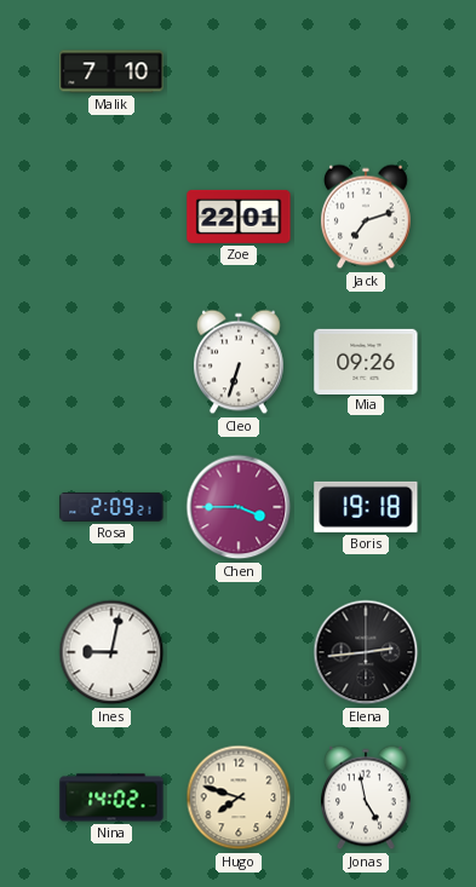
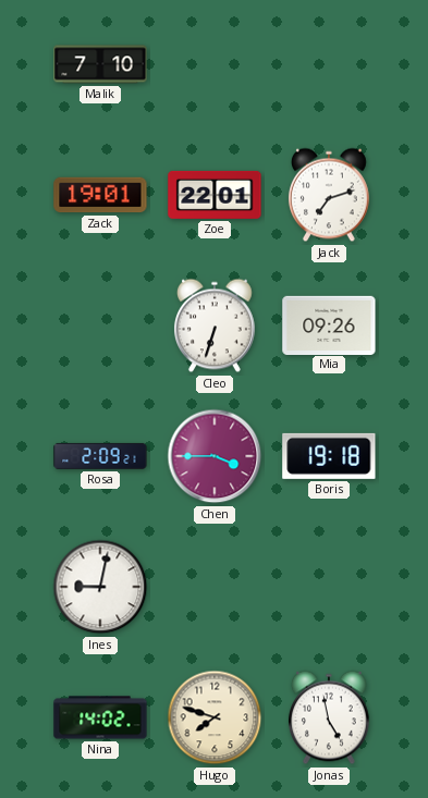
Zack: none -> 19:01 (100, 195)
Elena: 2:44 -> none (366, 652)
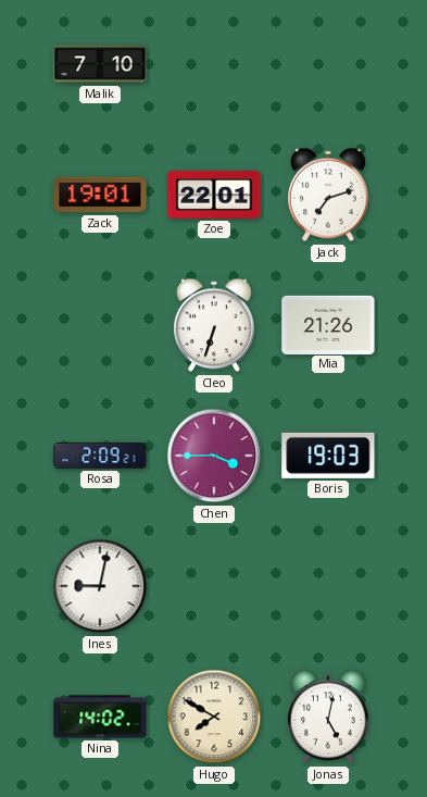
Mia: 09:26 -> 21:26 (328, 324)
Boris: 19:18 -> 19:03 (328, 456)
Hugo: 7:48 -> 7:50 (214, 717)
Jonas: 4:58 -> 5:02 (328, 717)
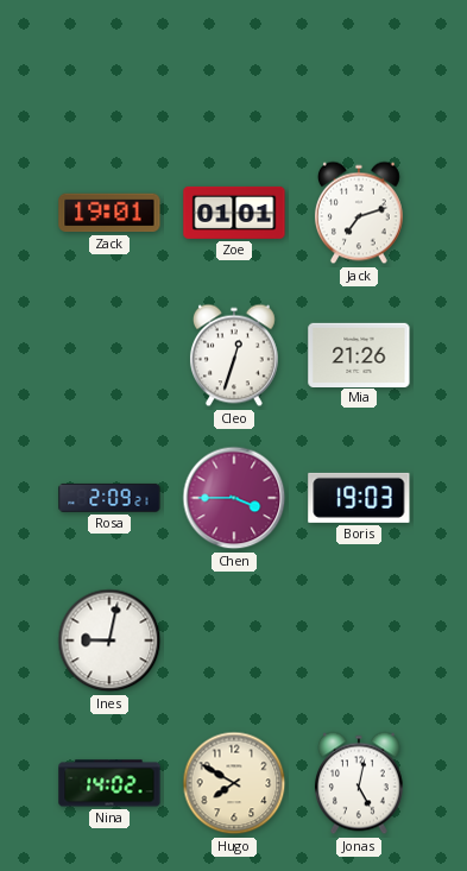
Malik: 7:10 -> none (100, 64)
Zoe: 22:01 -> 01:01 (234, 213)
Cleo: 6:33 -> 12:33 (234, 355)
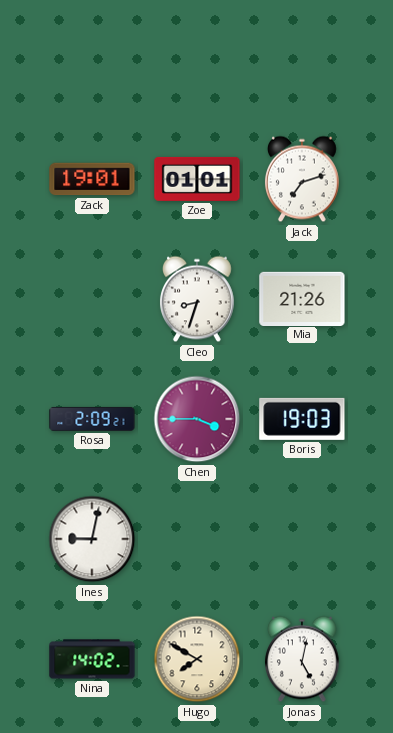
Cleo: 12:33 -> 8:33 (197, 299)
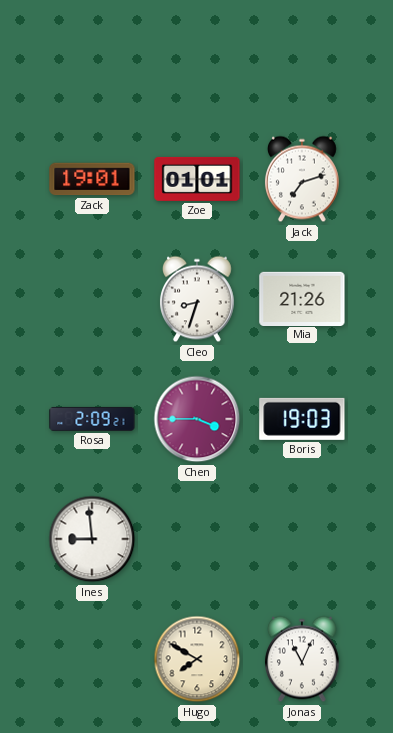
Ines: 9:02 -> 8:59 (92, 539)
Nina: 14:02 -> none (92, 659)
Jonas: 5:02 -> 11:04 (302, 659)
